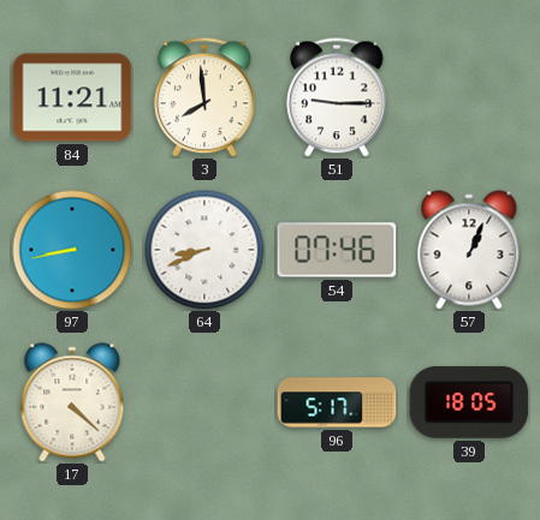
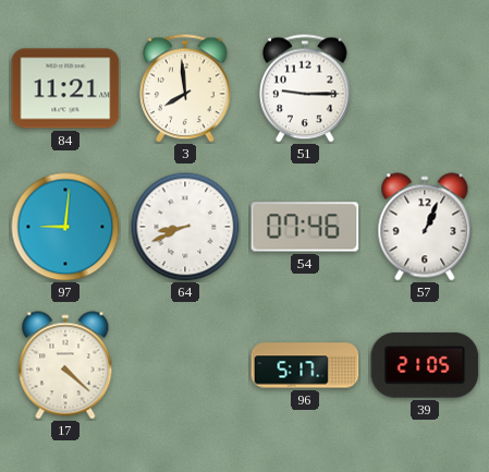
97: 8:43 -> 9:01 (65, 227)
39: 18:05 -> 21:05 (425, 365)
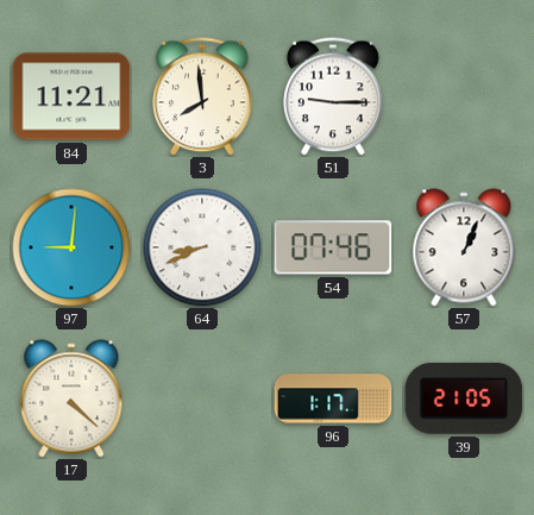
96: 5:17 -> 1:17 (333, 398)
